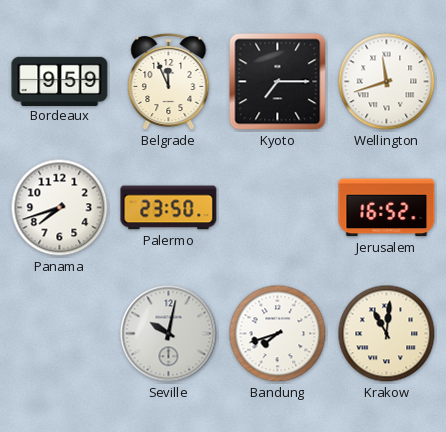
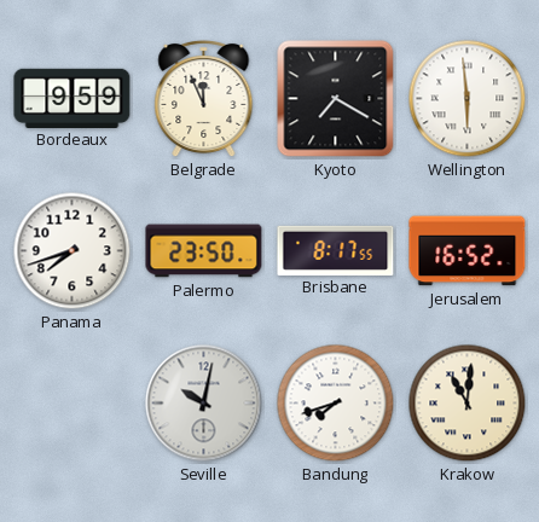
Kyoto: 7:15 -> 7:20 (336, 99)
Wellington: 11:42 -> 5:59 (468, 99)
Brisbane: none -> 8:17 (336, 250)
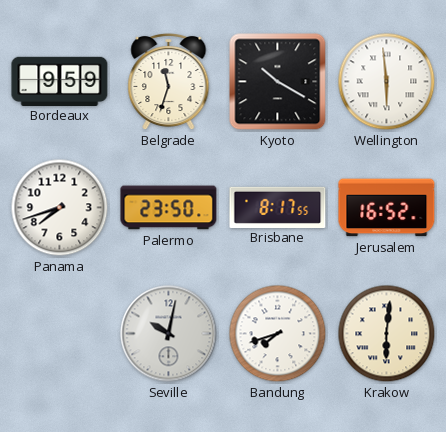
Belgrade: 11:56 -> 11:33 (169, 82)
Kyoto: 7:20 -> 10:20 (278, 82)
Krakow: 11:01 -> 6:01 (387, 334)
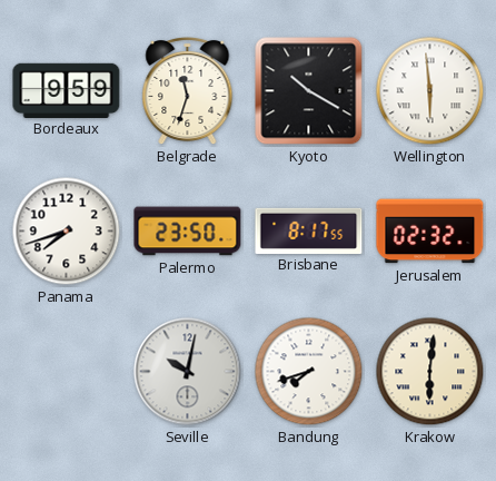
Jerusalem: 16:52 -> 02:32 (430, 232)
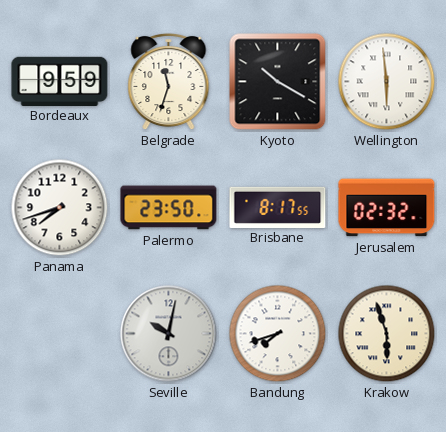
Krakow: 6:01 -> 5:57 (387, 334)
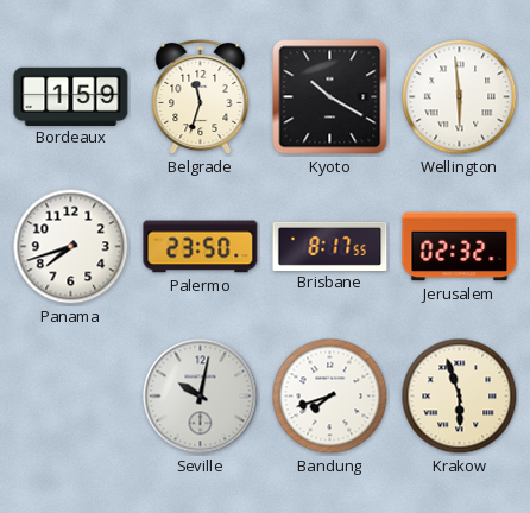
Bordeaux: 9:59 -> 1:59 (71, 96)
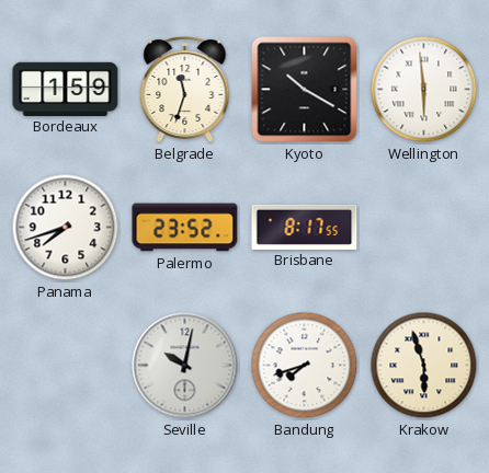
Palermo: 23:50 -> 23:52 (185, 228)
Jerusalem: 02:32 -> none (460, 247)
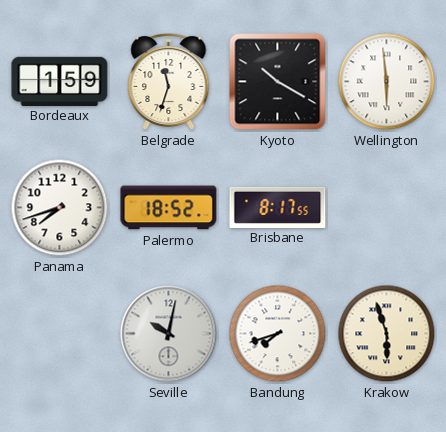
Palermo: 23:52 -> 18:52 (169, 208)
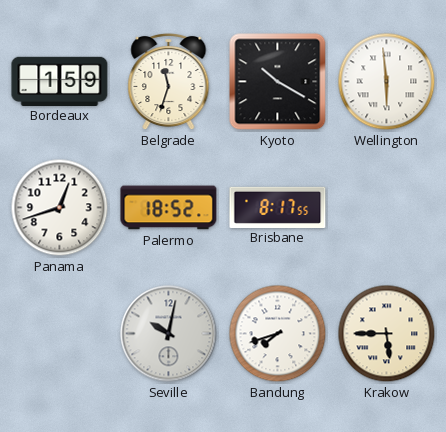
Panama: 7:42 -> 12:42 (60, 208)
Krakow: 5:57 -> 5:45 (387, 334)
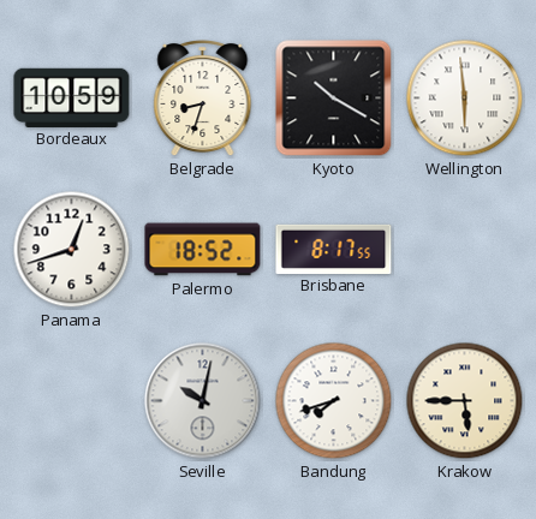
Bordeaux: 1:59 -> 10:59 (72, 97)
Belgrade: 11:33 -> 8:33 (203, 99)
